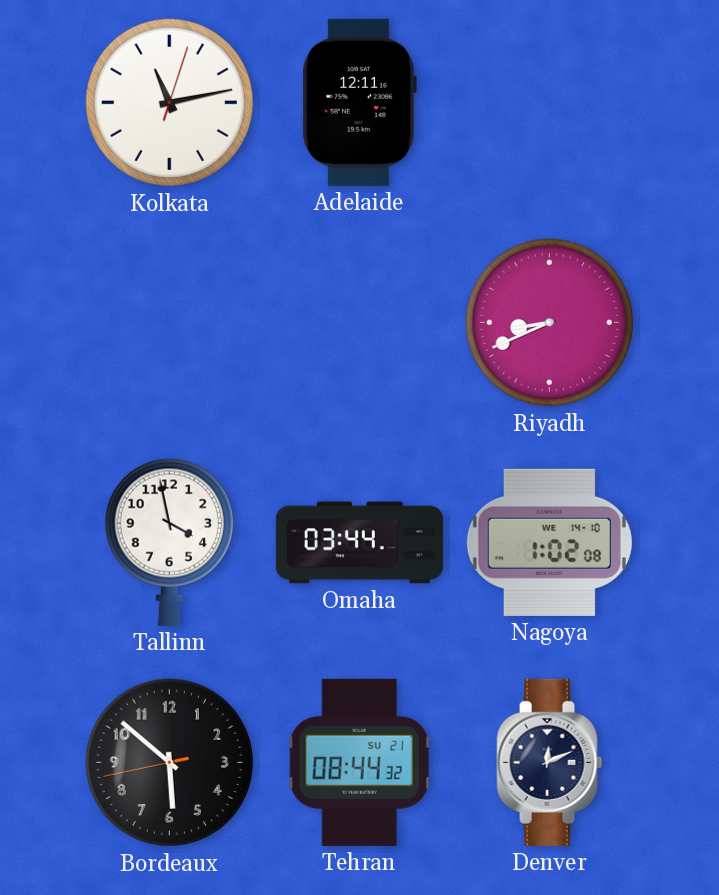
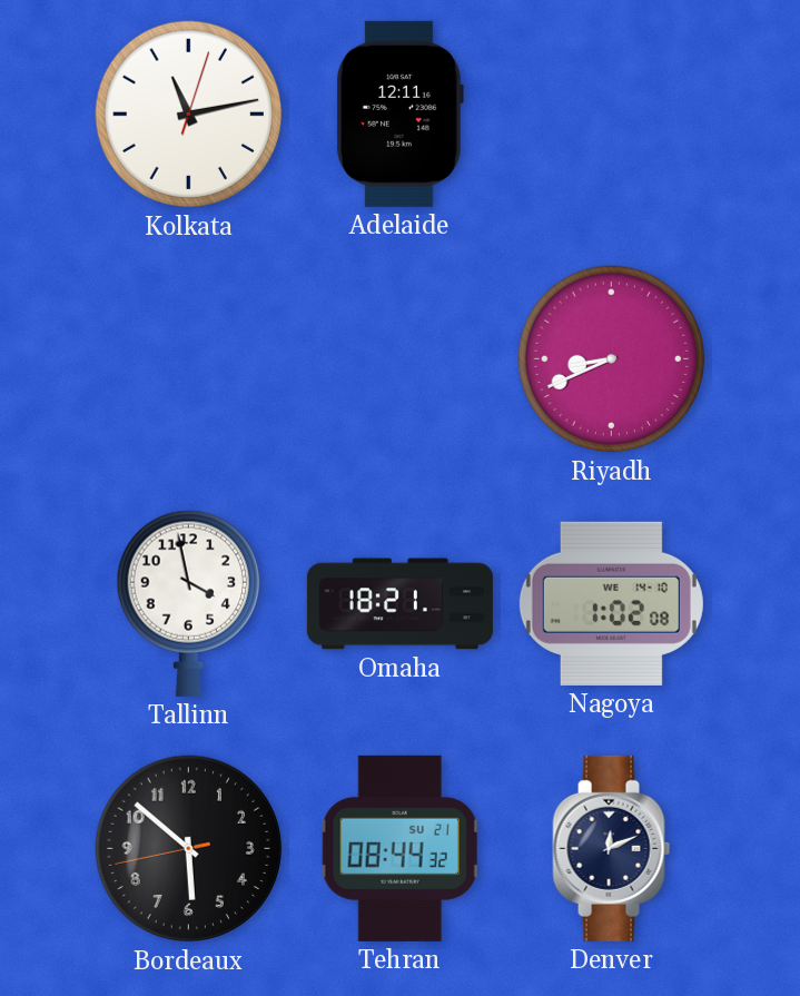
Omaha: 03:44 -> 18:21 (399, 604)
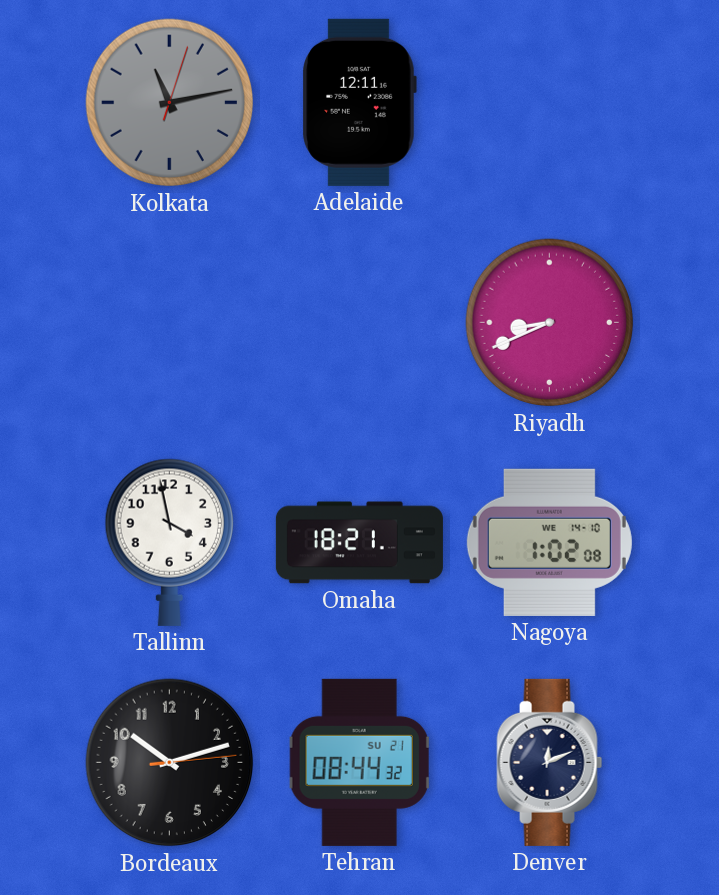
Kolkata dial: white -> grey (170, 103)
Bordeaux: 5:51 -> 10:12 (170, 763)
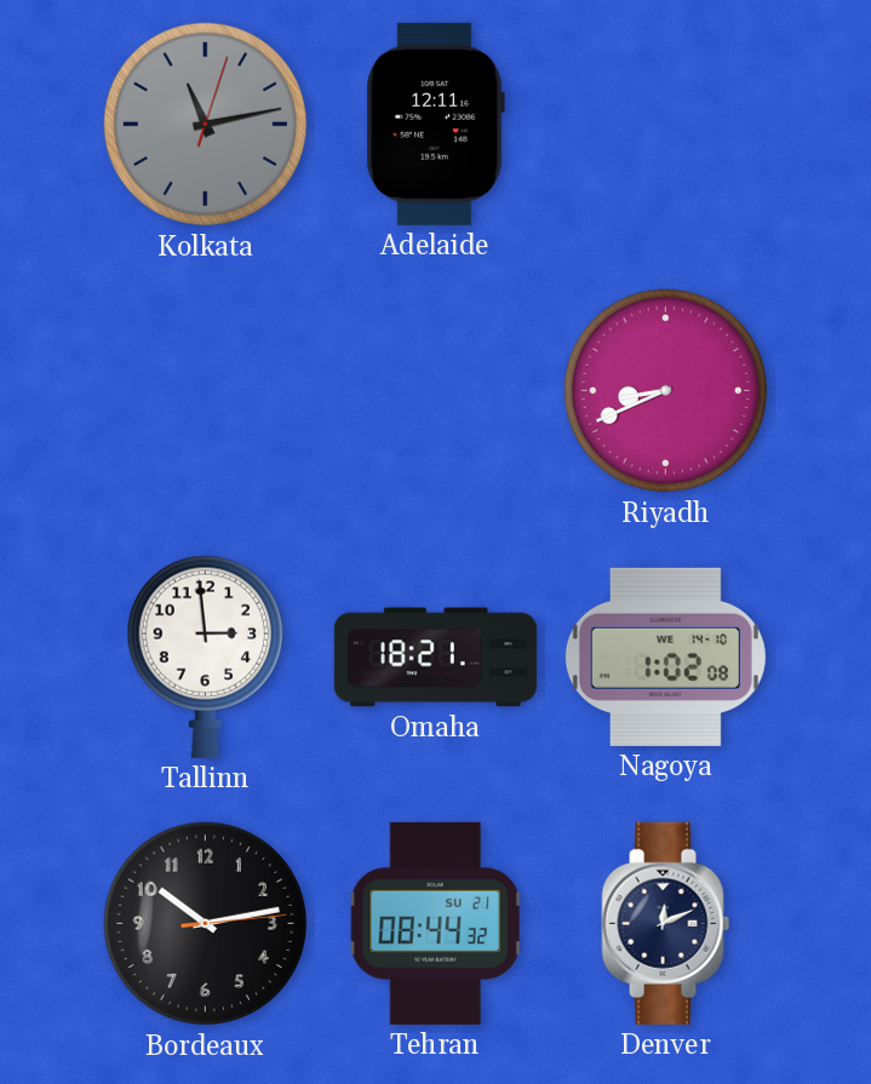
Tallinn: 3:58 -> 2:59 (205, 656)
Bordeaux: 10:12 -> 10:13 (206, 924)
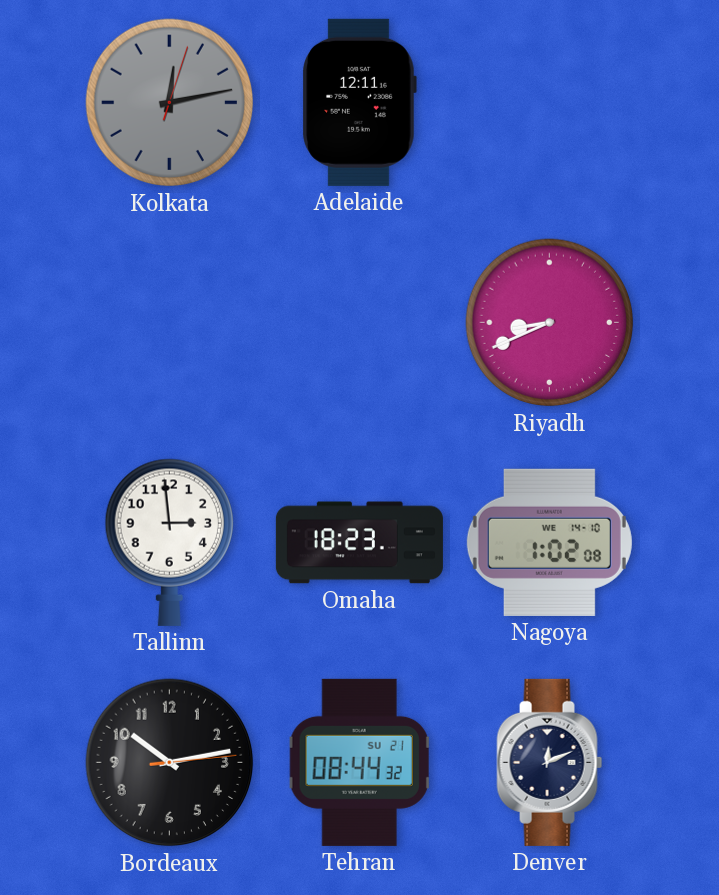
Kolkata: 11:13 -> 12:13 (170, 103)
Omaha: 18:21 -> 18:23 (359, 543)
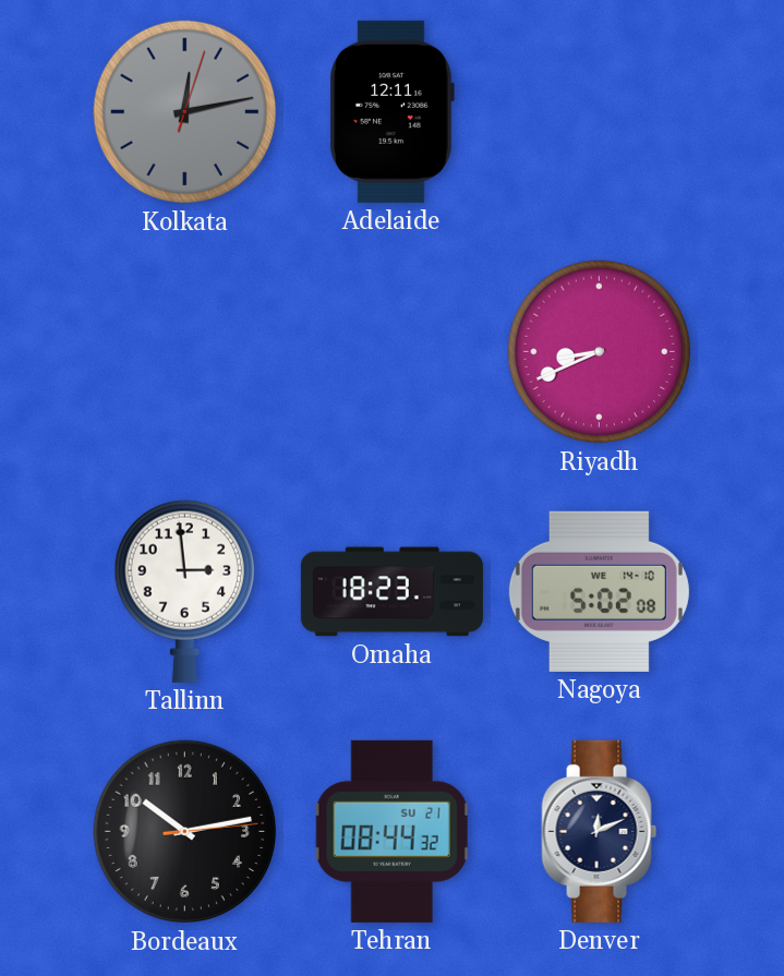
Nagoya: 1:02 -> 5:02 (599, 591)
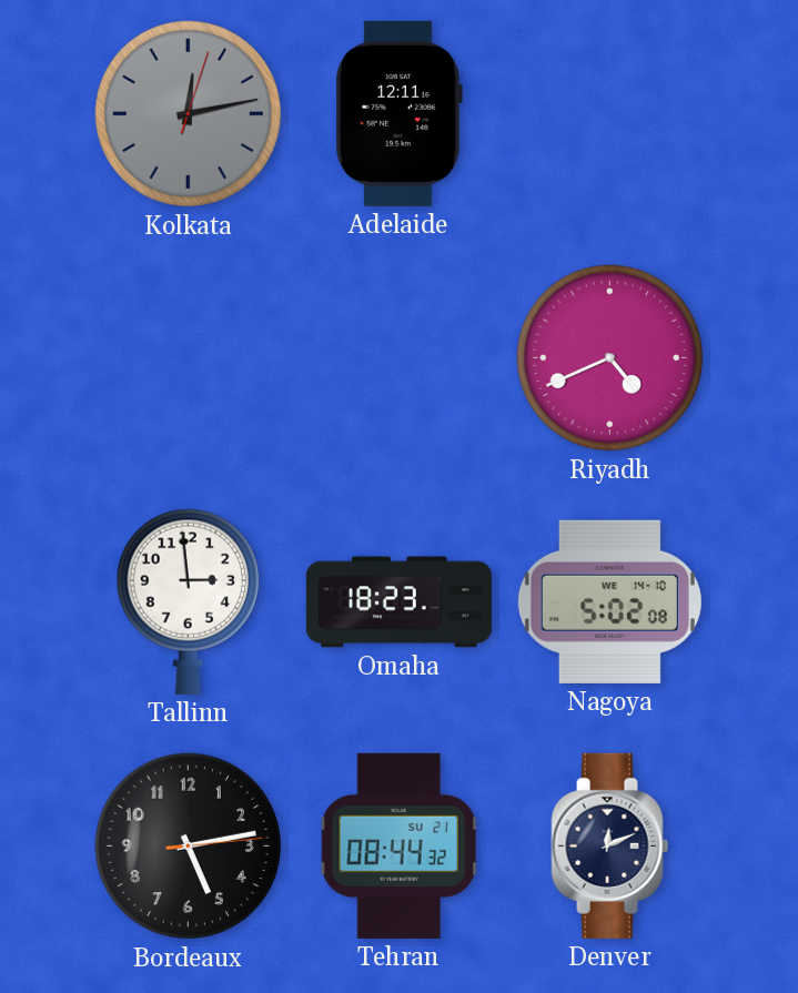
Riyadh: 8:41 -> 4:41 (610, 358)
Bordeaux: 10:13 -> 5:13 (189, 847)
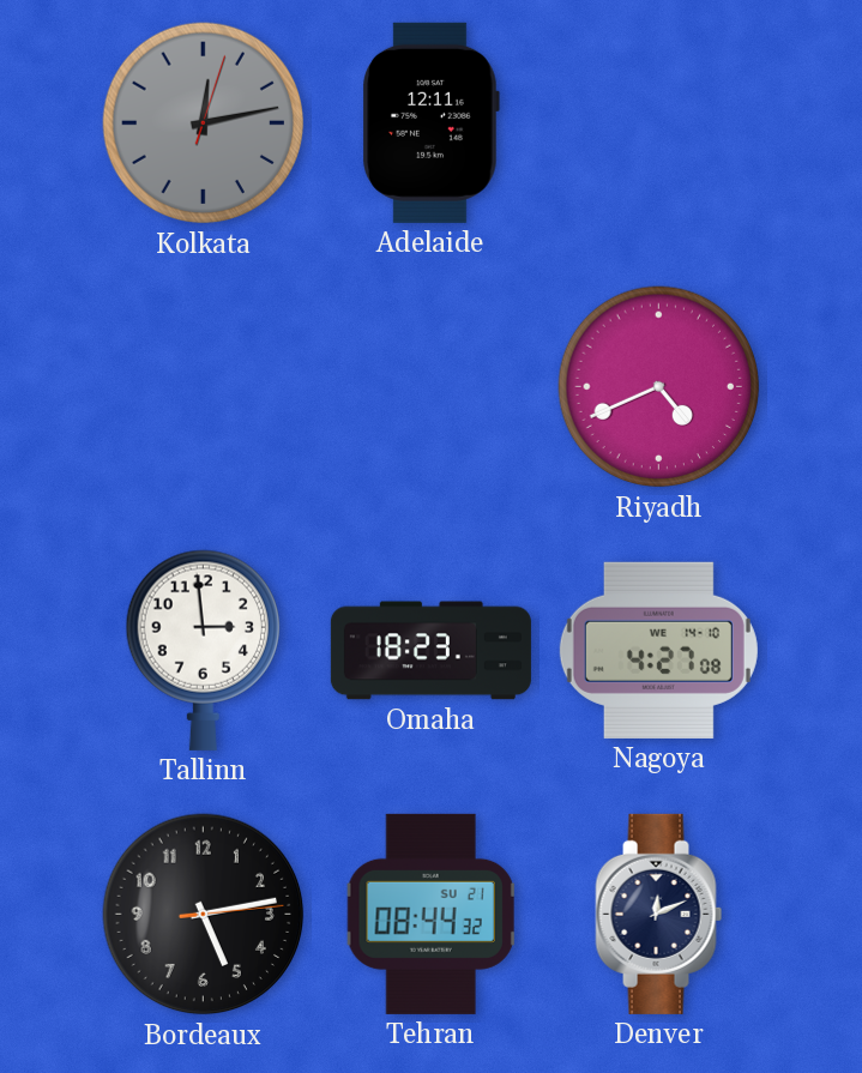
Nagoya: 5:02 -> 4:27 (658, 650)
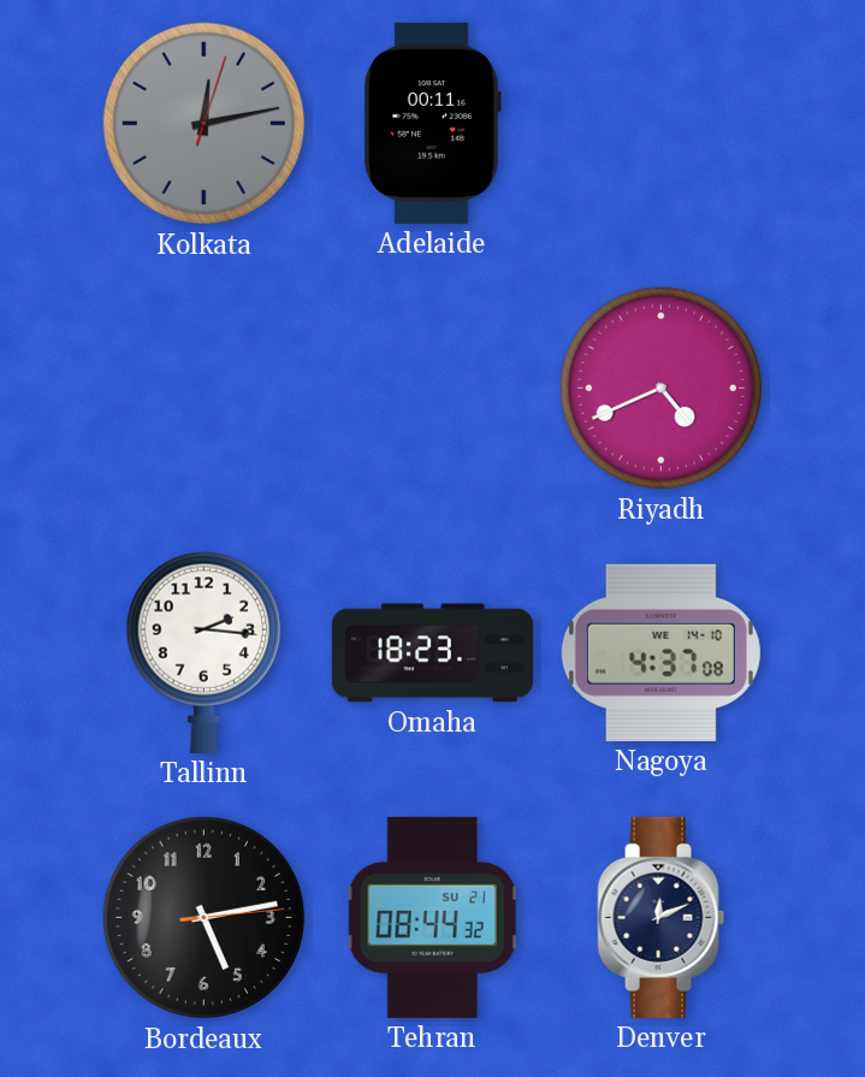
Adelaide: 12:11 -> 00:11 (432, 123)
Tallinn: 2:59 -> 2:16 (203, 652)
Nagoya: 4:27 -> 4:37 (660, 652)
